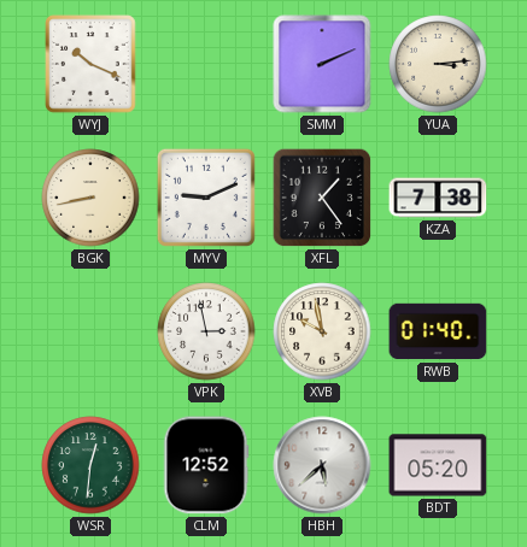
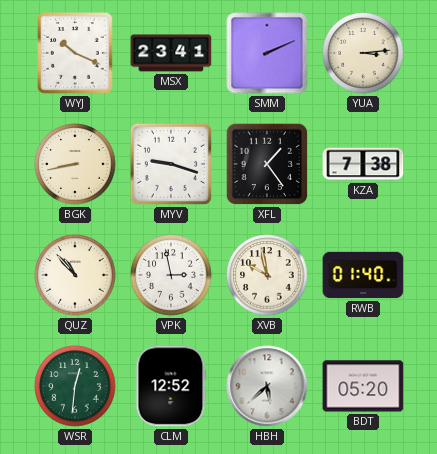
MSX: none -> 23:41 (171, 53)
MYV: 9:11 -> 9:18 (171, 164)
QUZ: none -> 10:53 (75, 275)
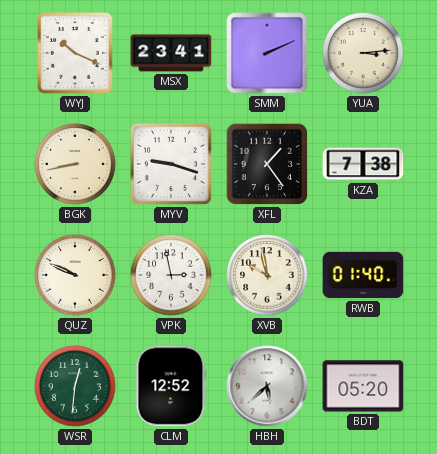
QUZ: 10:53 -> 9:49 (75, 275)
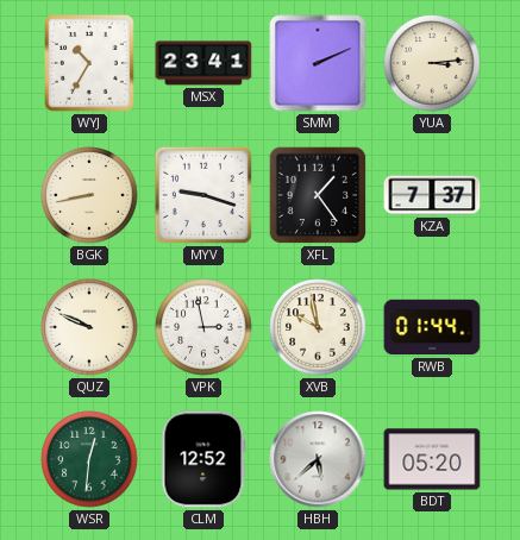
WYJ: 10:19 -> 10:35 (89, 63)
KZA: 7:38 -> 7:37 (432, 195)
RWB: 01:40 -> 01:44 (432, 327)
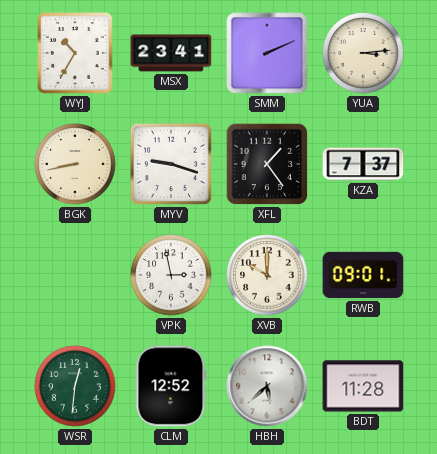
QUZ: 9:49 -> none (89, 327)
XVB: 9:58 -> 10:00 (267, 275)
RWB: 01:44 -> 09:01 (363, 275)
BDT: 05:20 -> 11:28 (363, 386)
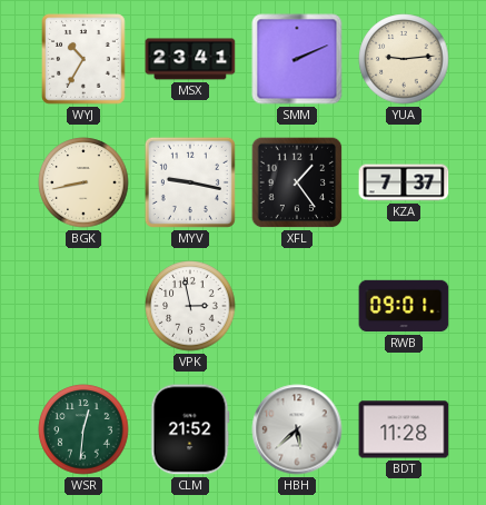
YUA: 3:14 -> 9:14 (404, 59)
MYV: 9:18 -> 9:17 (190, 182)
XVB: 10:00 -> none (267, 275)
CLM: 12:52 -> 21:52 (190, 429)
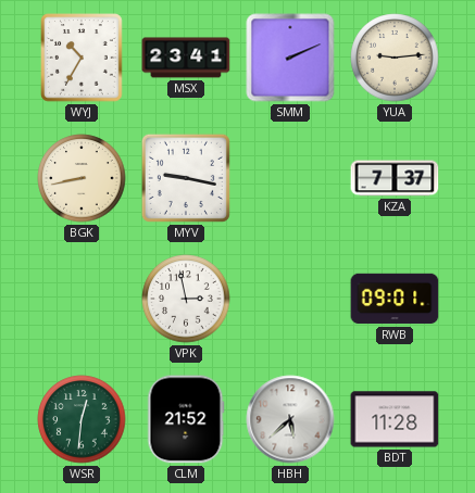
XFL: 1:24 -> none (297, 182)
